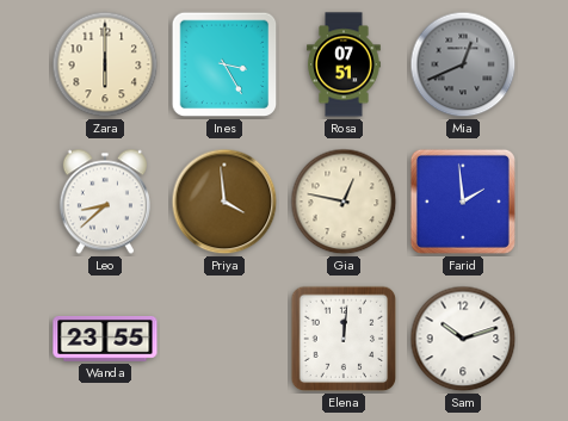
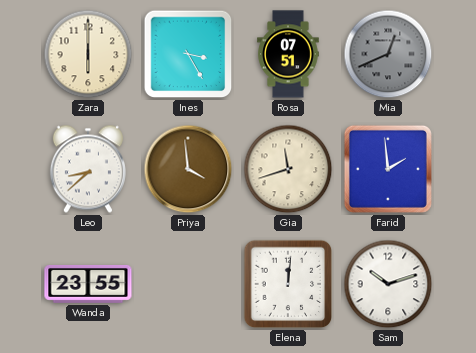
Gia: 12:47 -> 11:42 (288, 169)
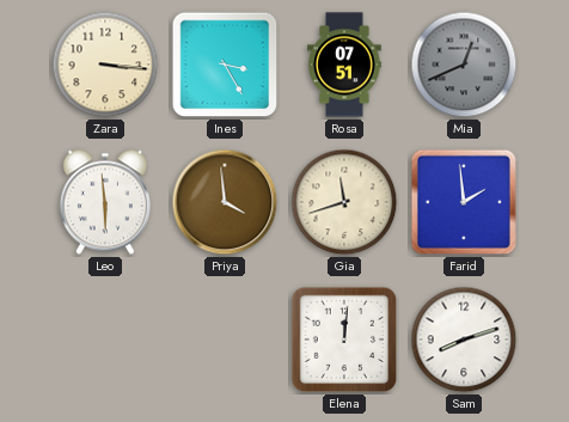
Zara: 6:00 -> 3:16 (105, 65)
Leo: 8:38 -> 5:59 (105, 202)
Wanda: 23:55 -> none (88, 285)
Sam: 10:12 -> 8:12 (464, 340)
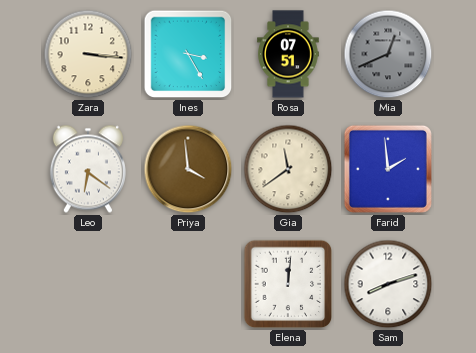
Leo: 5:59 -> 6:21 (88, 169)
Gia: 11:42 -> 11:39 (288, 169)
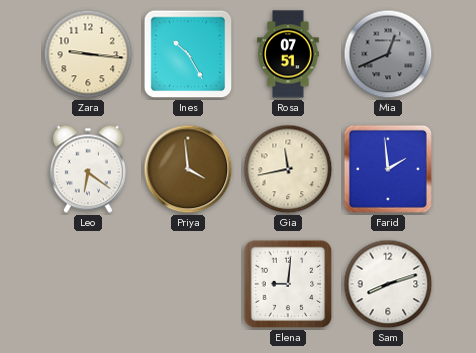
Zara: 3:16 -> 9:16 (88, 54)
Ines: 3:25 -> 10:25 (188, 54)
Gia: 11:39 -> 11:43 (288, 169)
Elena: 12:01 -> 9:01 (288, 284)
